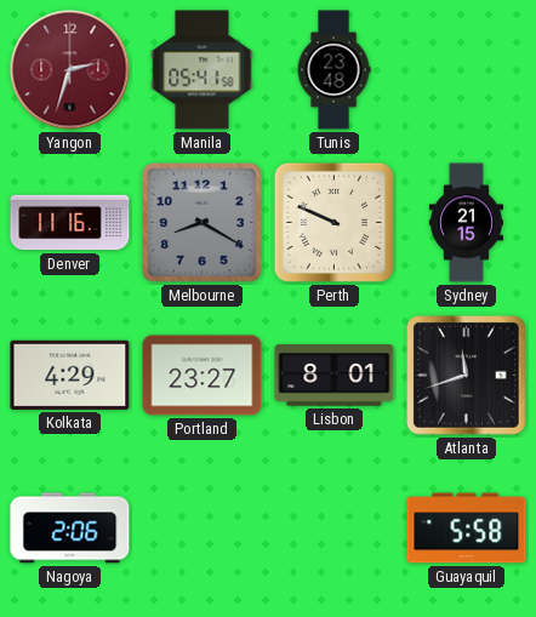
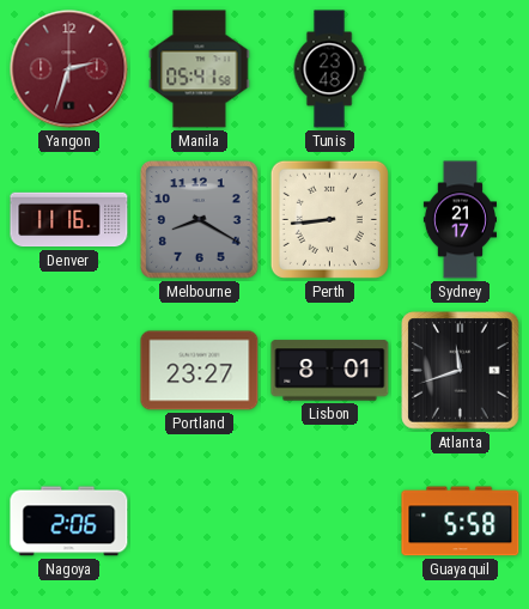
Perth: 9:49 -> 8:44 (329, 219)
Sydney: 21:15 -> 21:17 (460, 220)
Kolkata: 4:29 -> none (70, 375)
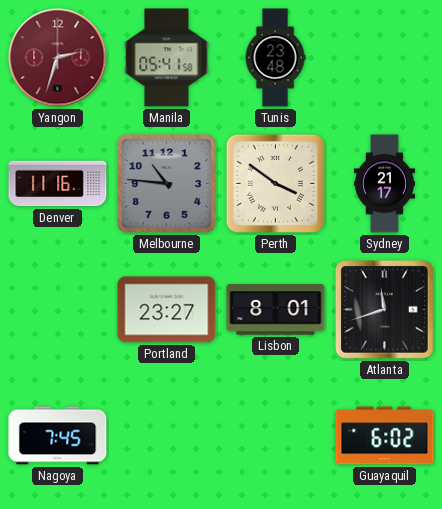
Melbourne: 8:20 -> 10:46 (167, 184)
Perth: 8:44 -> 3:51 (275, 183)
Nagoya: 2:06 -> 7:45 (58, 436)
Guayaquil: 5:58 -> 6:02 (385, 436)
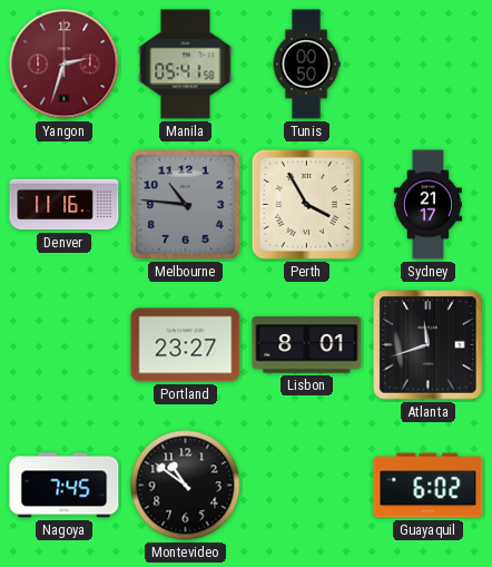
Tunis: 23:48 -> 00:50 (306, 65)
Perth: 3:51 -> 3:55 (306, 204)
Montevideo: none -> 10:51 (186, 486)
